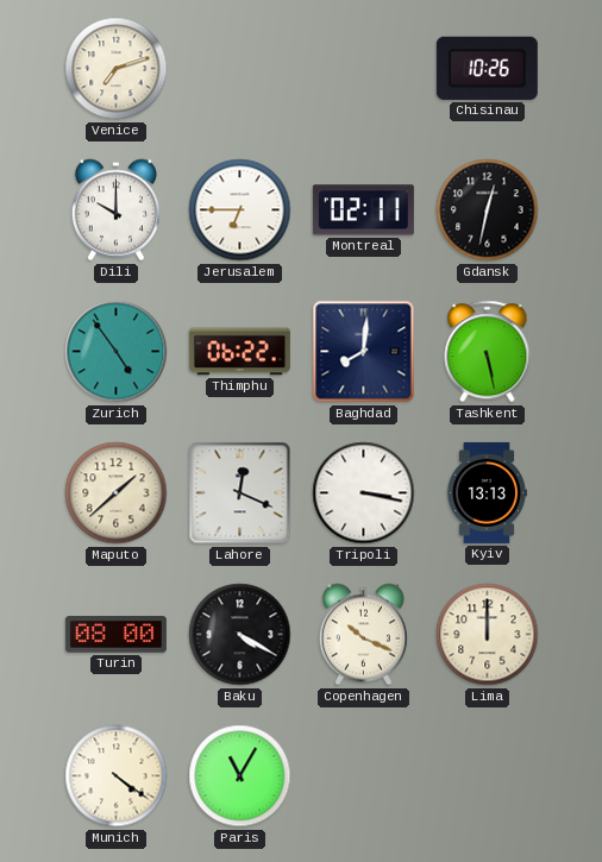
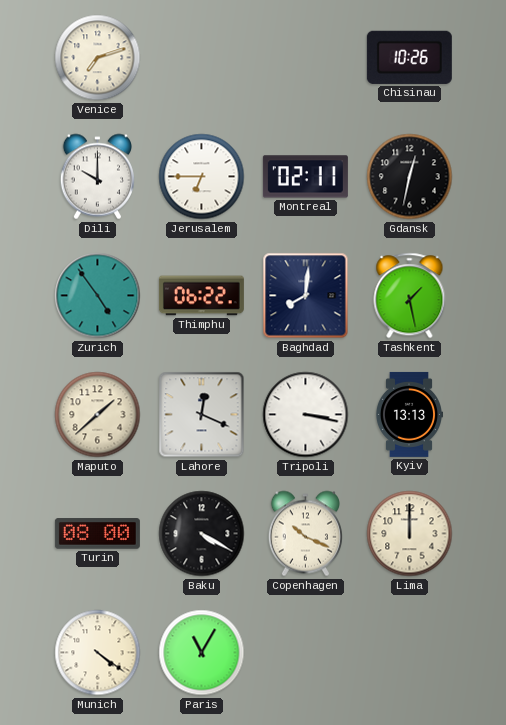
Tashkent: 5:28 -> 1:28 (410, 296)
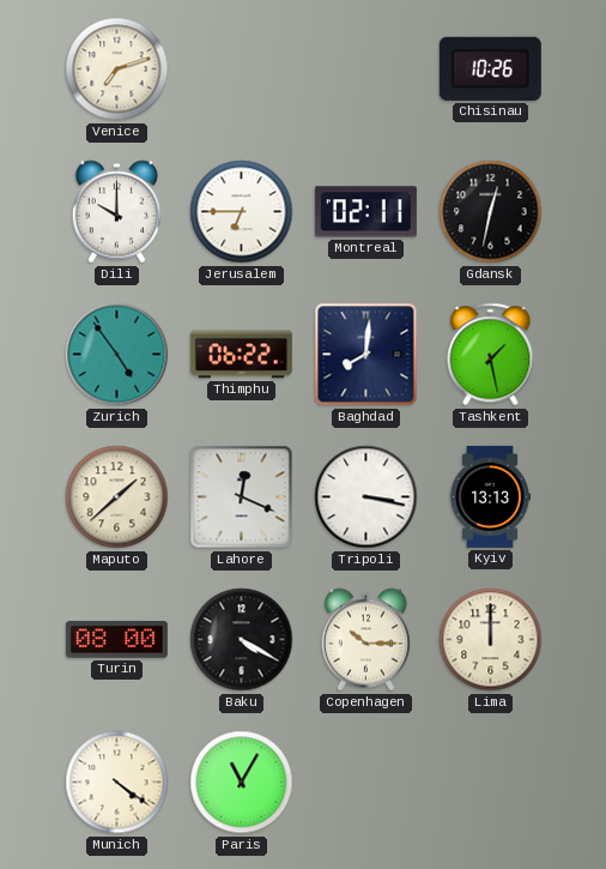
Copenhagen: 10:19 -> 10:15 (365, 640)
